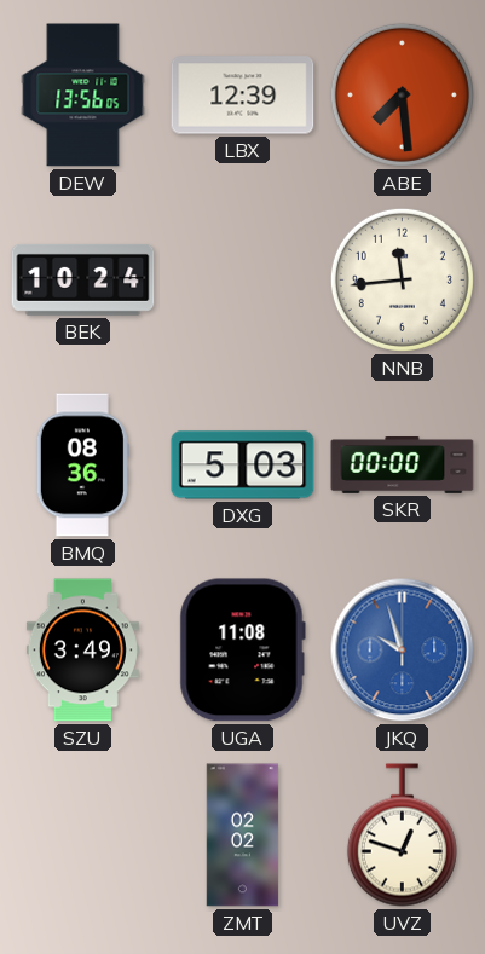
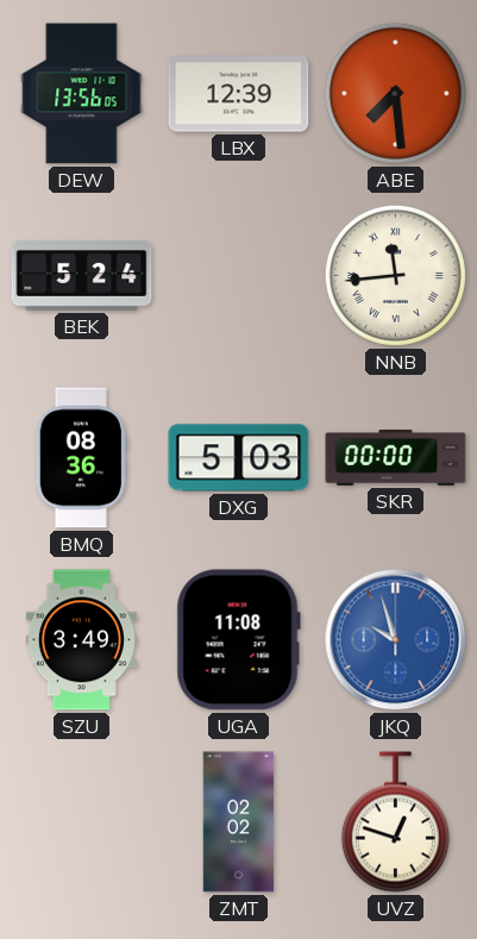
BEK: 10:24 -> 5:24 (82, 275)
NNB numerals: Arabic -> Roman (395, 275)
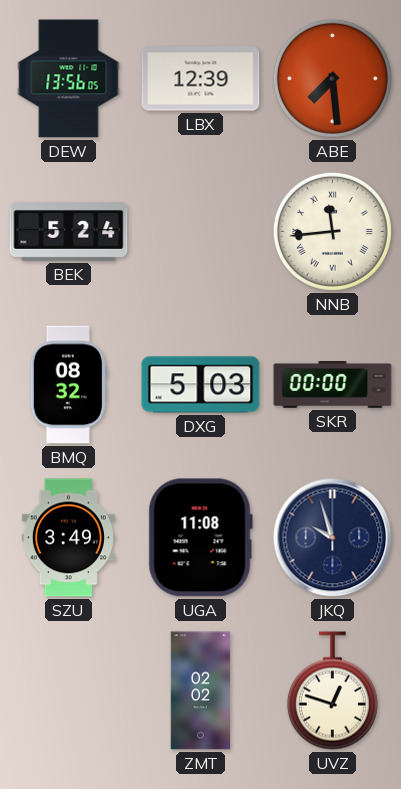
BMQ: 08:36 -> 08:32 (68, 385)
JKQ dial: blue -> navy (333, 538)
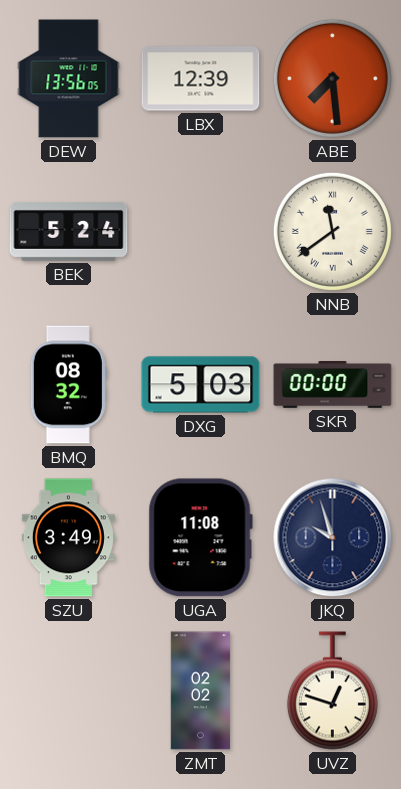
NNB: 11:44 -> 11:39 (332, 231)
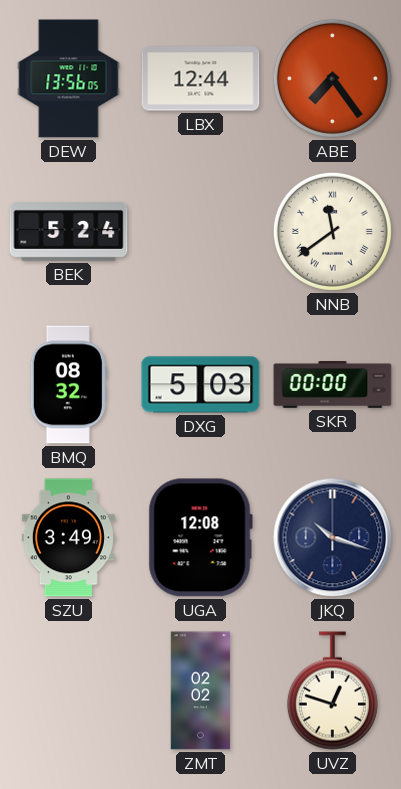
LBX: 12:39 -> 12:44 (201, 79)
ABE: 7:29 -> 7:24 (332, 78)
UGA: 11:08 -> 12:08 (200, 538)
JKQ: 9:57 -> 10:18 (333, 538)
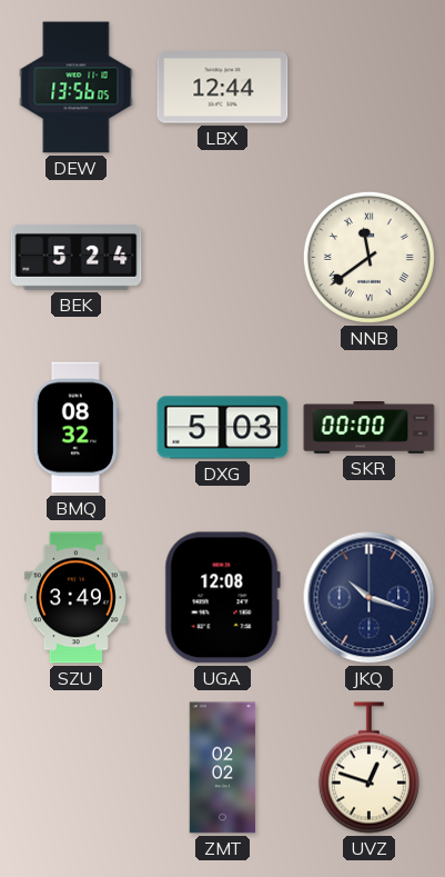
ABE: 7:24 -> none (332, 78)
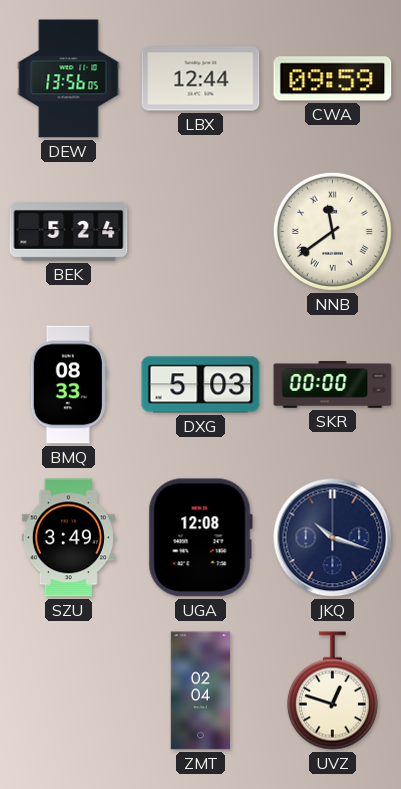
CWA: none -> 09:59 (333, 79)
BMQ: 08:32 -> 08:33 (68, 385)
ZMT: 02:02 -> 02:04 (201, 691)
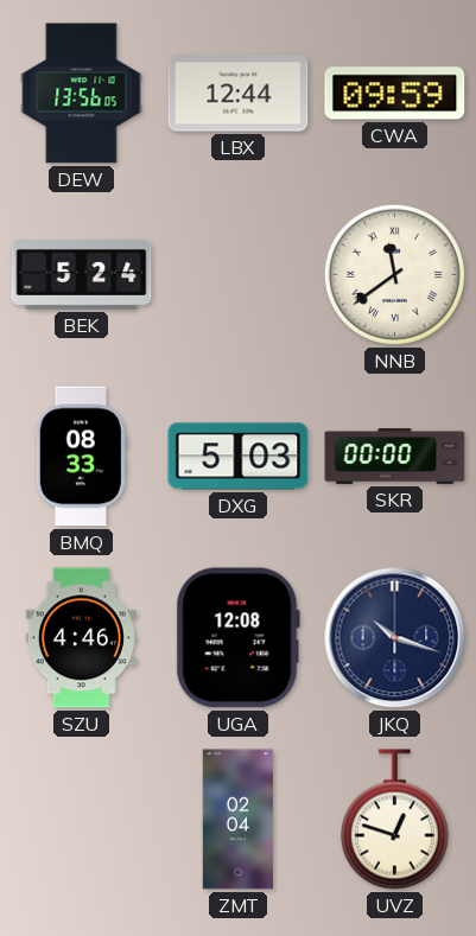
SZU: 3:49 -> 4:46 (81, 638)
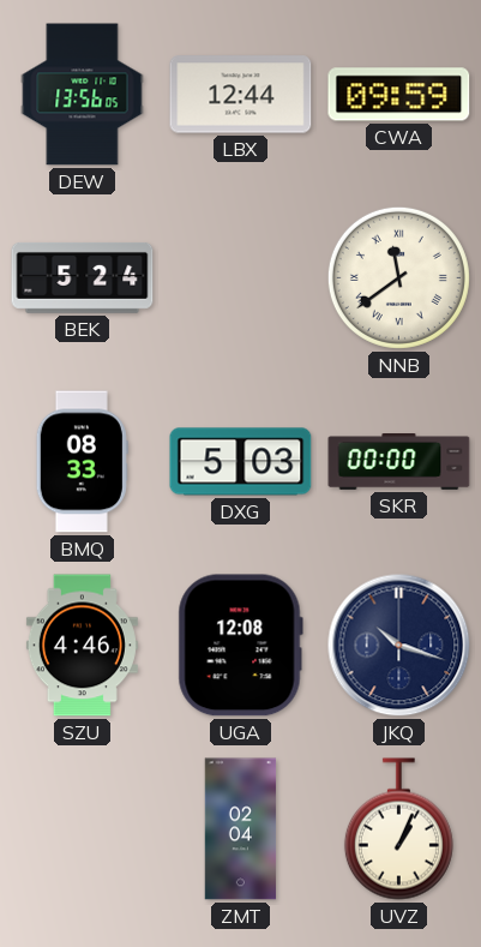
UVZ: 12:48 -> 1:04 (398, 829)
